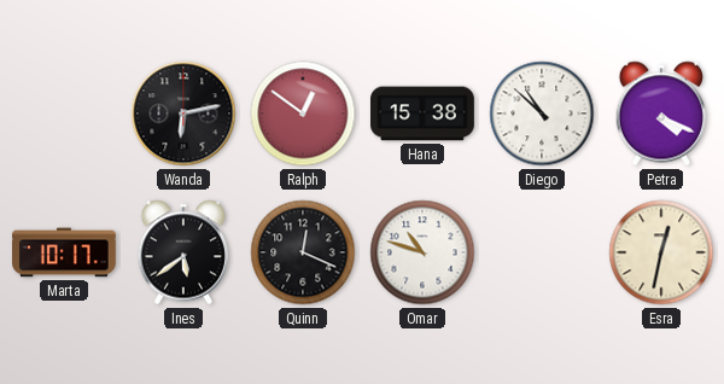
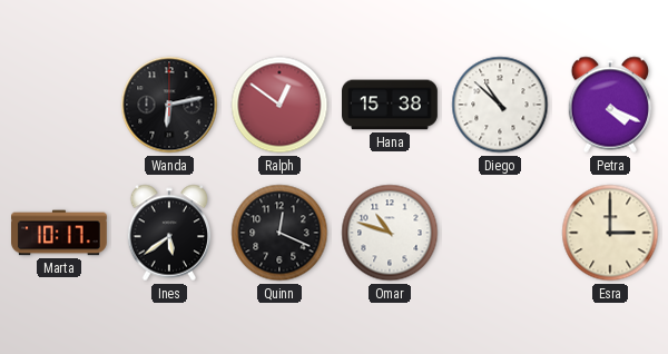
Esra: 12:32 -> 3:00 (610, 233)
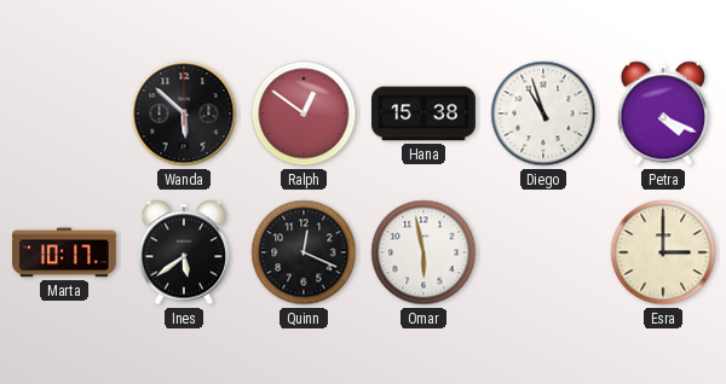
Wanda: 6:13 -> 5:52 (184, 114)
Diego: 10:52 -> 10:57 (543, 114)
Omar: 10:48 -> 5:58 (423, 252)
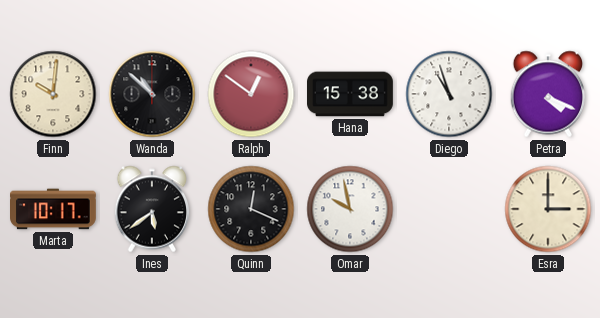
Finn: none -> 10:01 (53, 94)
Wanda: 5:52 -> 10:52 (152, 94)
Omar: 5:58 -> 9:58 (350, 209)
